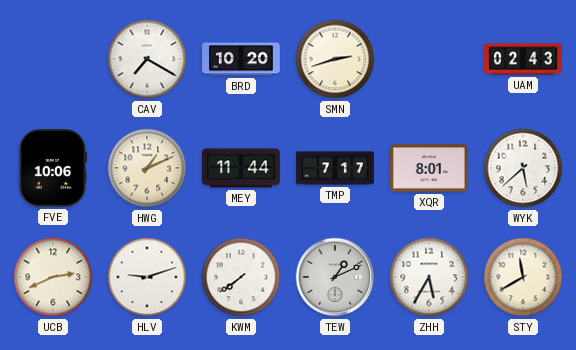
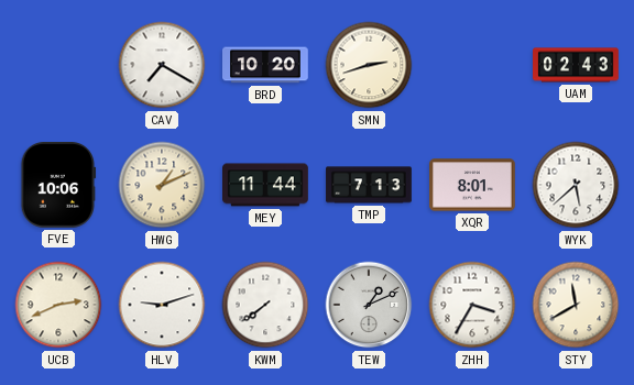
TMP: 7:17 -> 7:13 (369, 185)
ZHH: 5:35 -> 3:35 (472, 305)
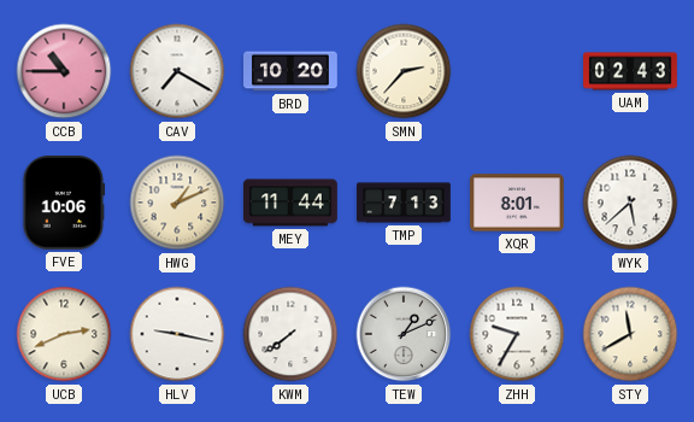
CCB: none -> 10:45 (64, 71)
SMN: 2:42 -> 2:37 (404, 71)
HLV: 9:12 -> 9:17 (177, 334)
ZHH: 3:35 -> 9:35 (517, 334)
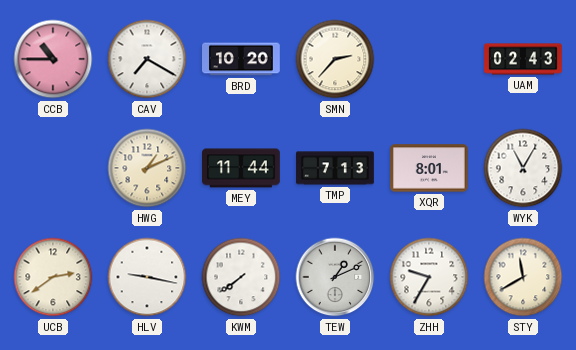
FVE: 10:06 -> none (64, 204)
WYK: 5:38 -> 11:05 (523, 168)
UCB: 2:41 -> 2:39 (53, 277)
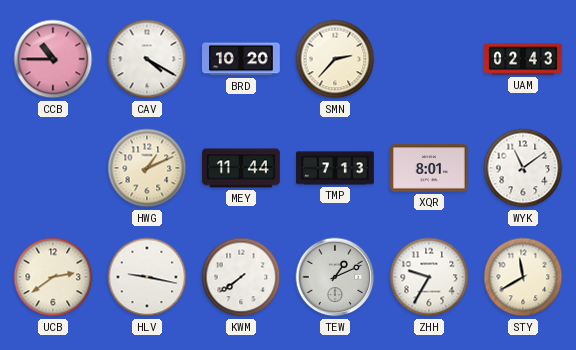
CAV: 7:20 -> 4:20 (147, 59)
WYK: 11:05 -> 11:09 (523, 168)
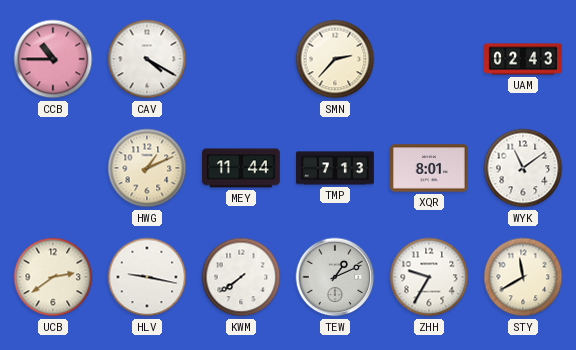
BRD: 10:20 -> none (242, 59)
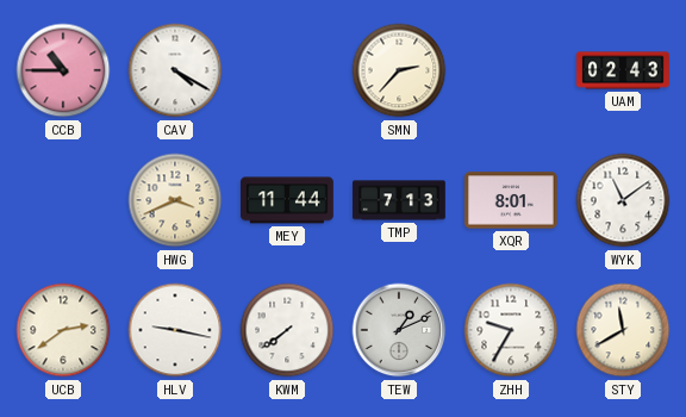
HWG: 1:11 -> 3:41 (175, 200)
